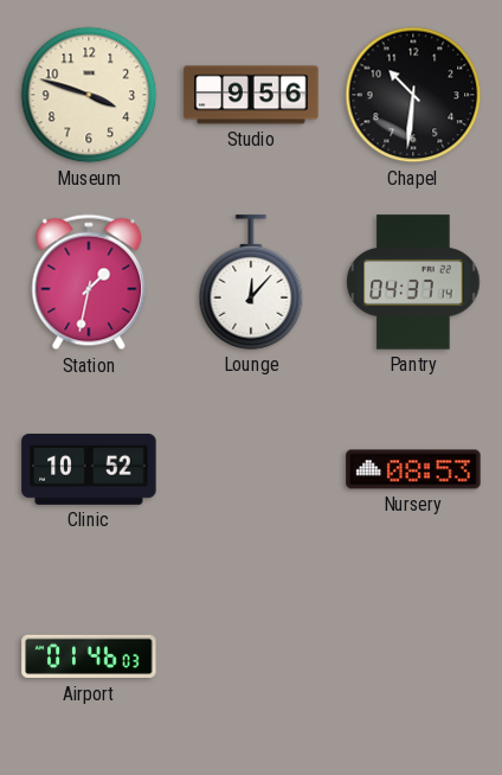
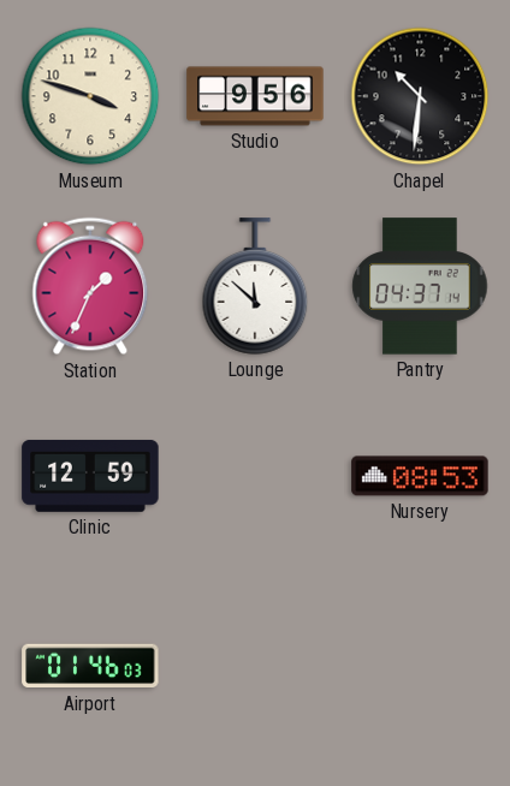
Station: 1:32 -> 1:34 (90, 286)
Lounge: 12:07 -> 11:52 (255, 286)
Clinic: 10:52 -> 12:59 (90, 476)
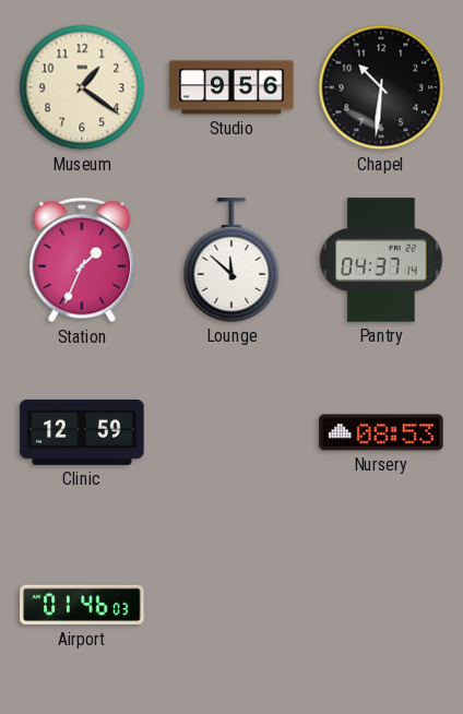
Museum: 3:48 -> 1:21 (82, 87)
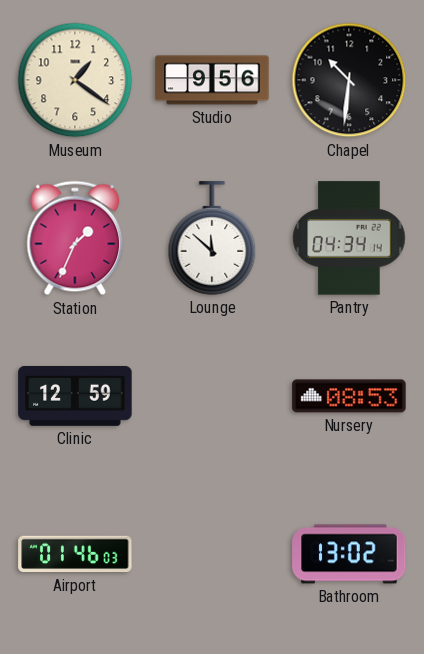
Pantry: 04:37 -> 04:34 (349, 238)
Bathroom: none -> 13:02 (349, 554)
